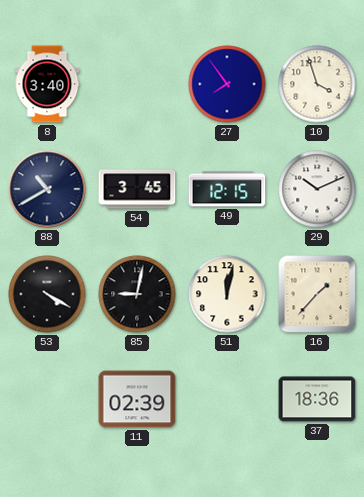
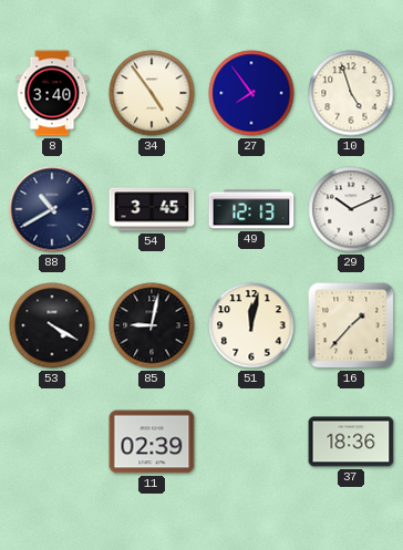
34: none -> 4:54 (152, 93)
10: 3:57 -> 4:57 (351, 93)
49: 12:15 -> 12:13 (251, 209)
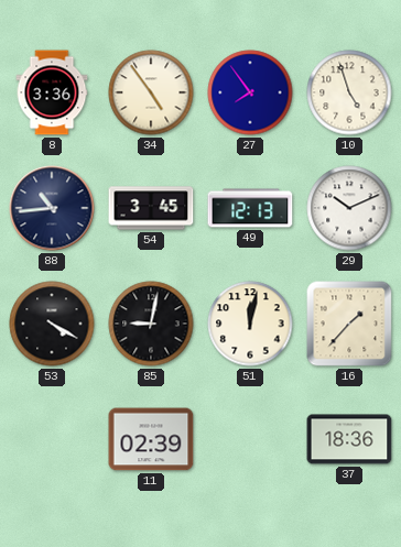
8: 3:40 -> 3:36 (52, 92)
88: 10:40 -> 10:44 (52, 208)
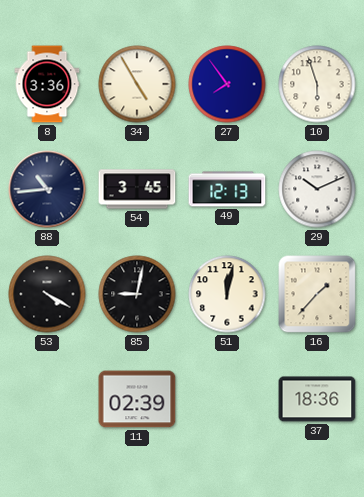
34: 4:54 -> 4:55 (137, 84)
10: 4:57 -> 5:57 (317, 84)
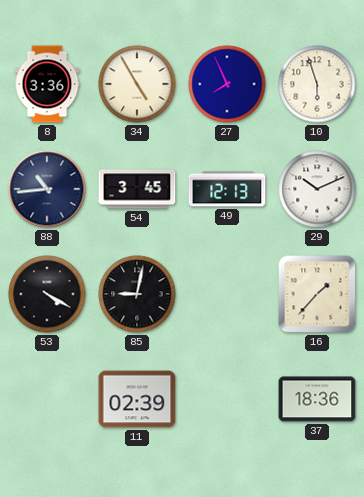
27: 7:54 -> 7:56 (227, 84)
51: 12:02 -> none (227, 294)
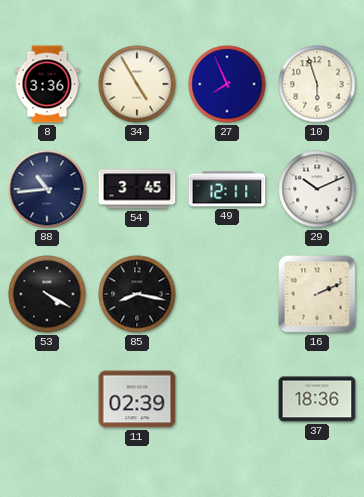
49: 12:13 -> 12:11 (227, 189)
85: 9:02 -> 8:17 (137, 294)
16: 1:37 -> 2:11 (317, 294)
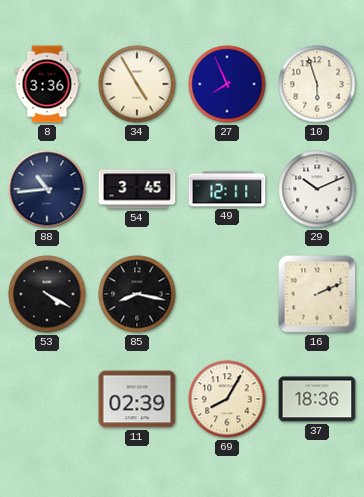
69: none -> 8:05 (227, 399)
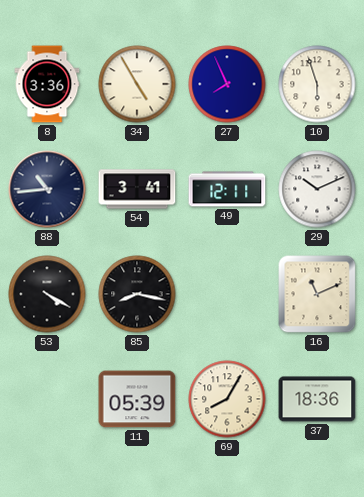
54: 3:45 -> 3:41 (137, 189)
16: 2:11 -> 11:11 (317, 294)
11: 02:39 -> 05:39 (137, 399)
